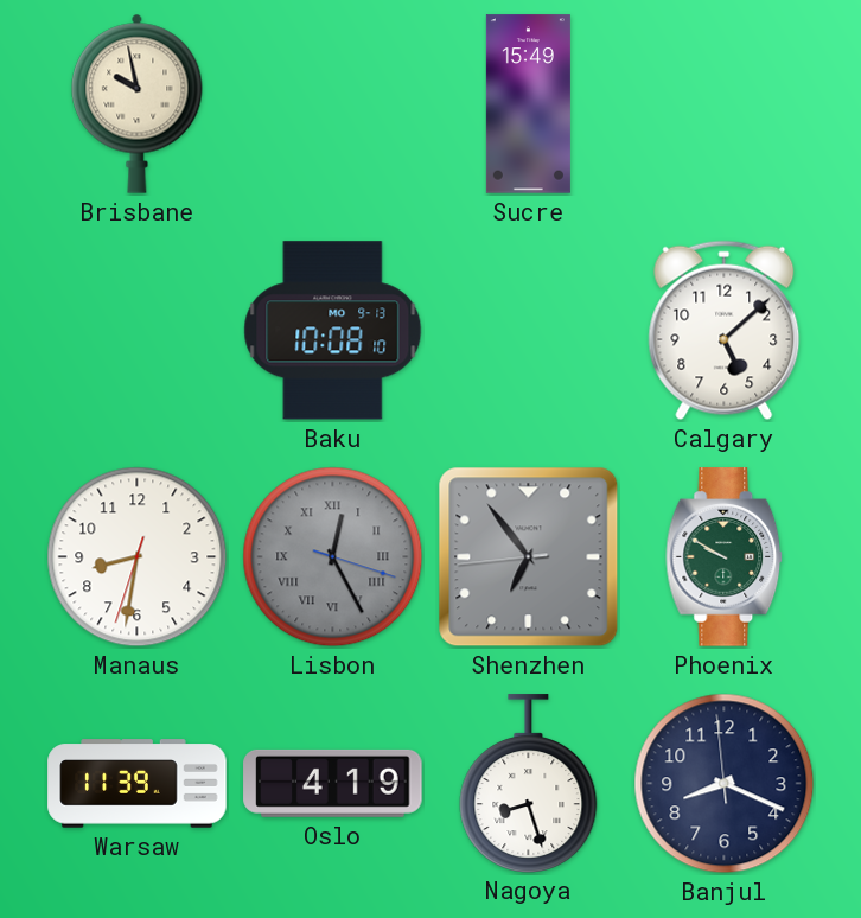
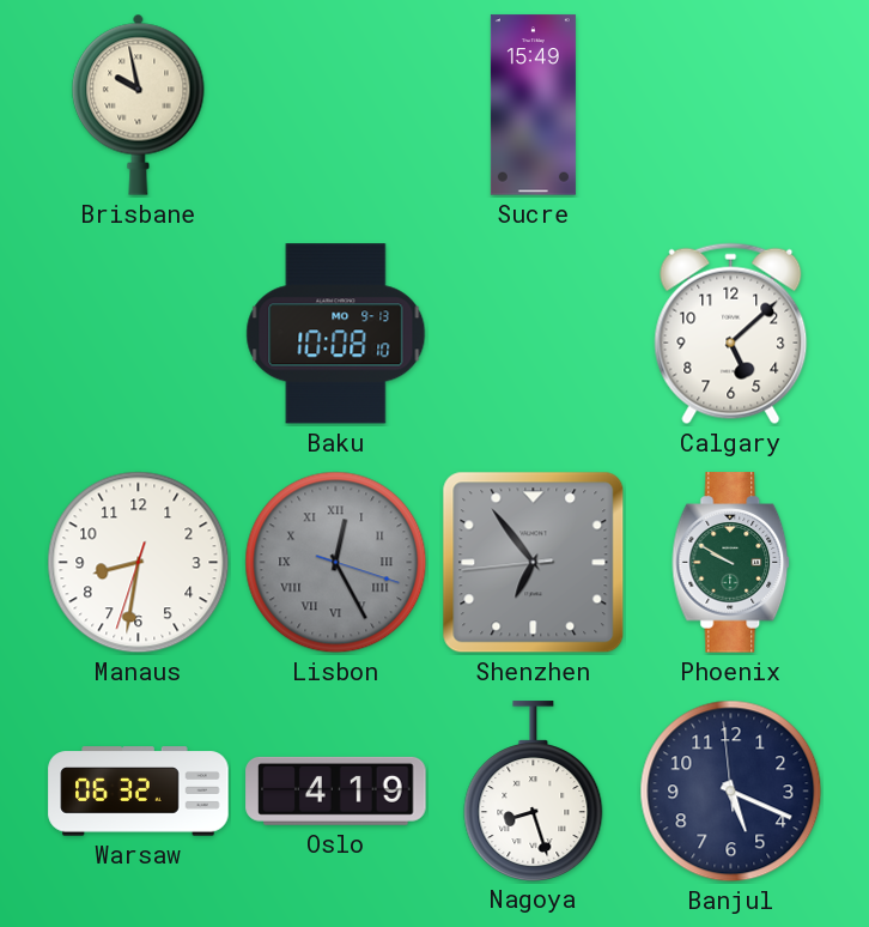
Warsaw: 11:39 -> 06:32 (139, 792)
Banjul: 8:18 -> 5:18 (731, 792)
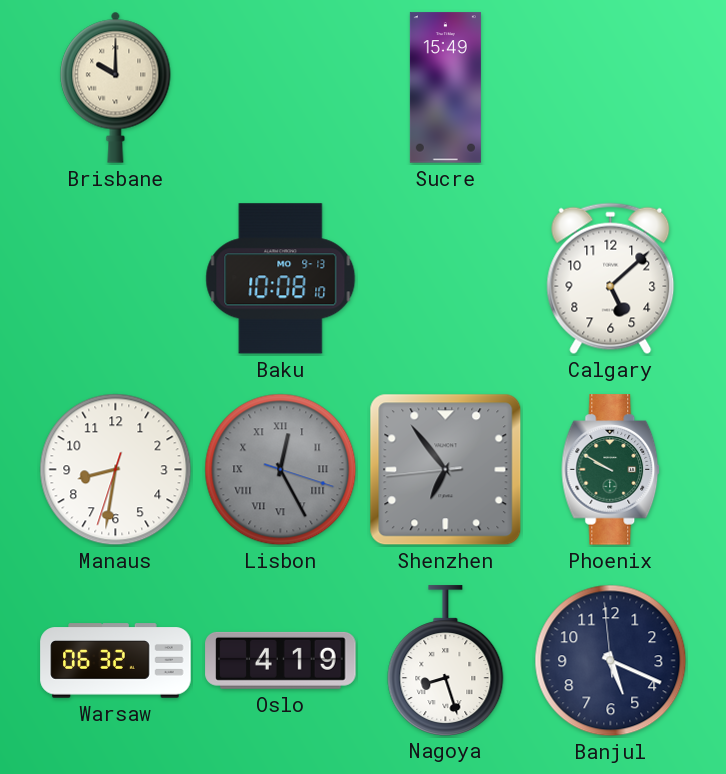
Brisbane: 9:58 -> 10:00 (116, 87)
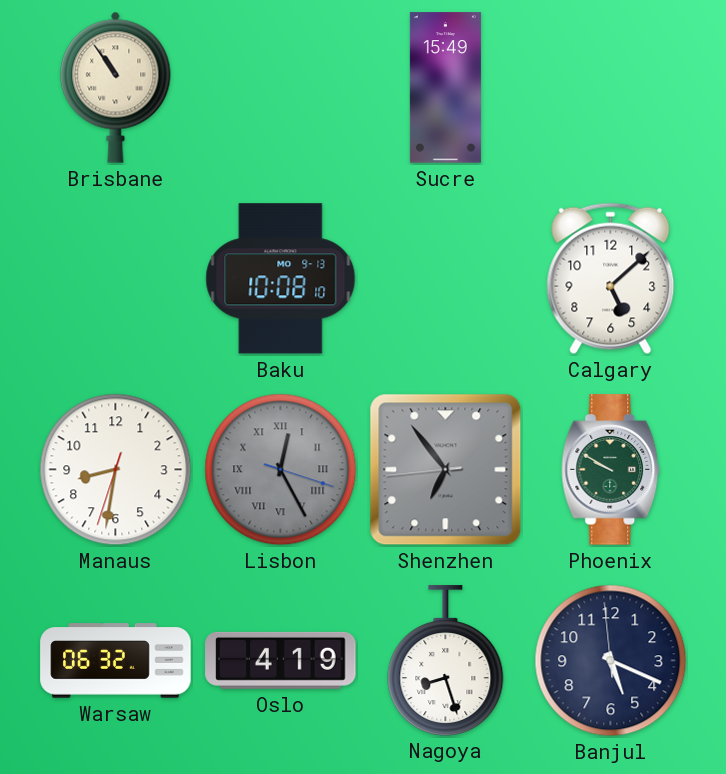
Brisbane: 10:00 -> 10:54 (116, 87)
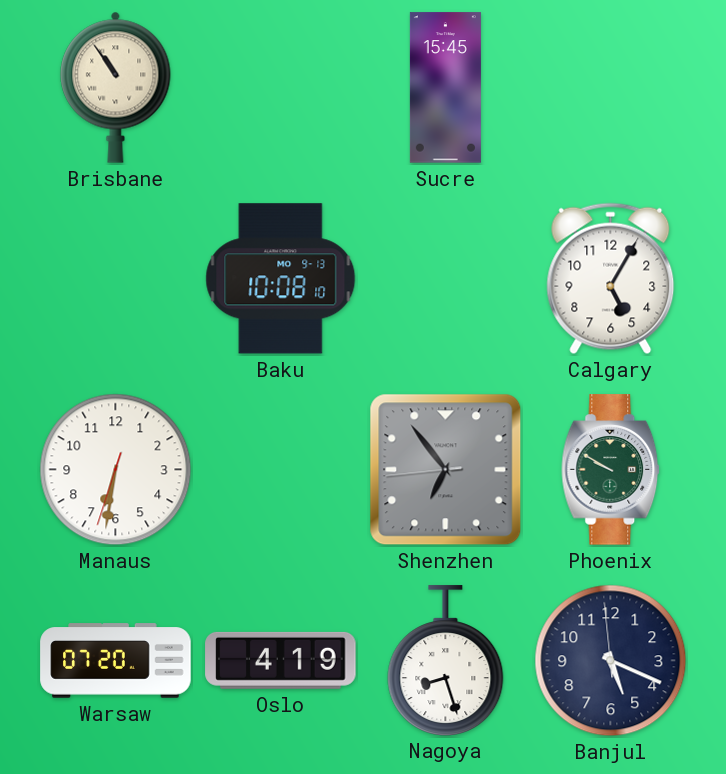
Sucre: 15:49 -> 15:45 (445, 88)
Calgary: 5:08 -> 5:05 (611, 279)
Manaus: 8:31 -> 6:31 (116, 470)
Lisbon: 12:25 -> none (281, 470)
Warsaw: 06:32 -> 07:20 (116, 661)
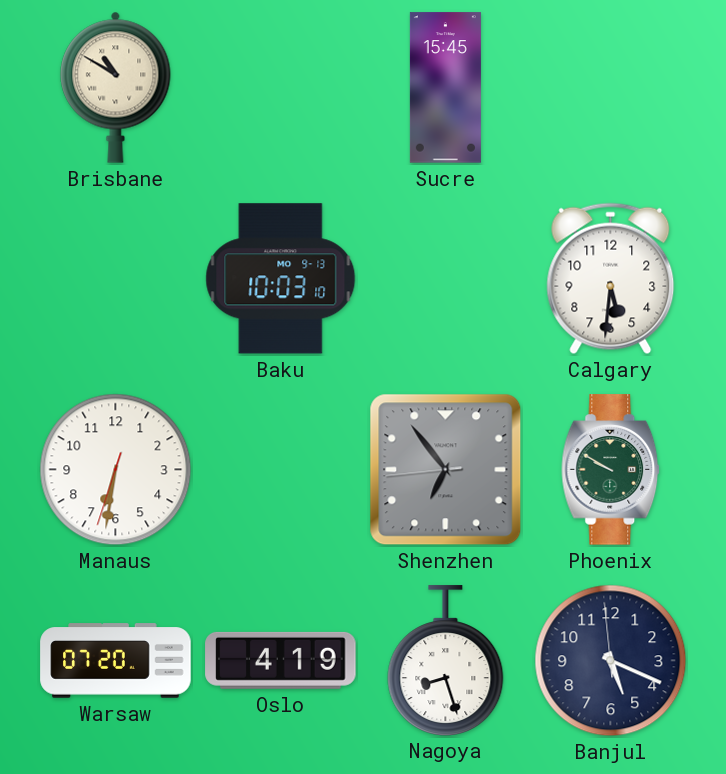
Brisbane: 10:54 -> 10:50 (116, 87)
Baku: 10:08 -> 10:03 (281, 279)
Calgary: 5:05 -> 5:31 (611, 279)
